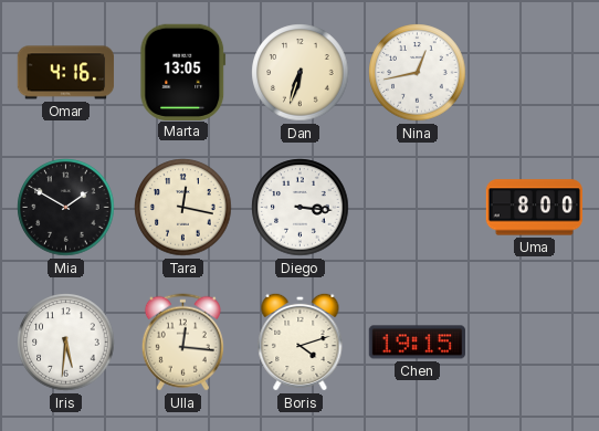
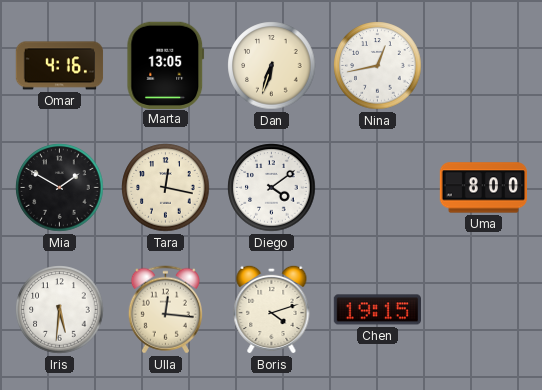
Diego: 3:16 -> 4:09 (272, 188)
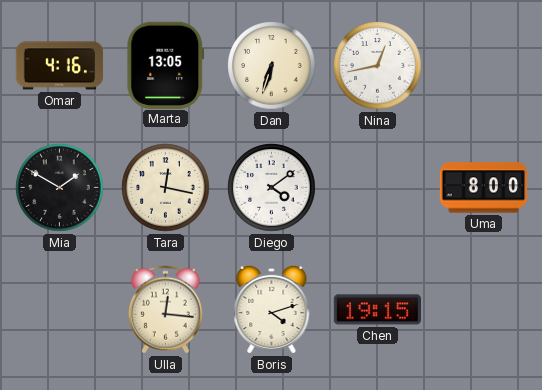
Iris: 5:31 -> none (60, 310)
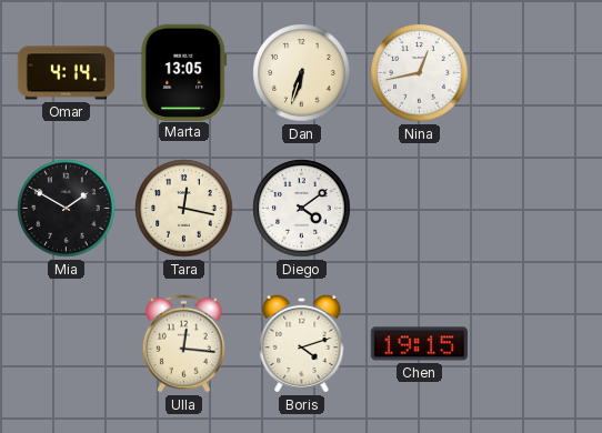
Omar: 4:16 -> 4:14 (67, 73)
Uma: 8:00 -> none (484, 188)
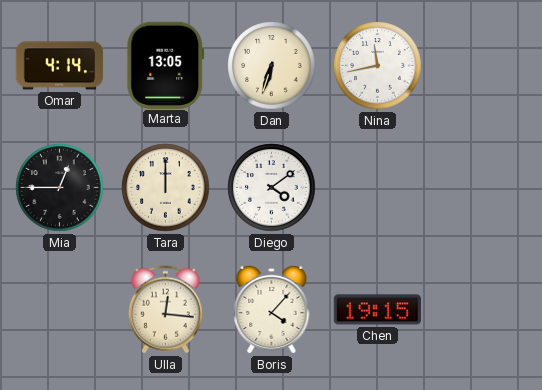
Nina: 12:43 -> 11:43 (378, 66)
Mia: 1:50 -> 12:45 (60, 188)
Tara: 12:17 -> 12:00 (166, 188)
Boris: 4:12 -> 4:07 (272, 309)
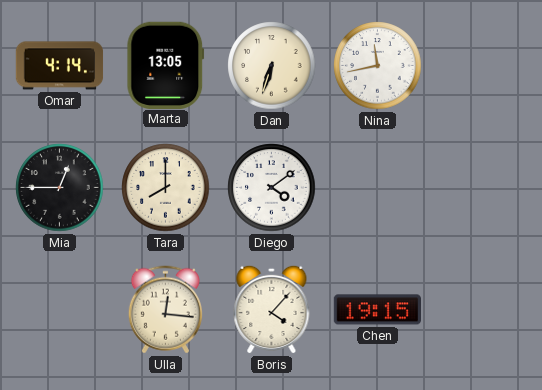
Tara: 12:00 -> 8:00 (166, 188)
